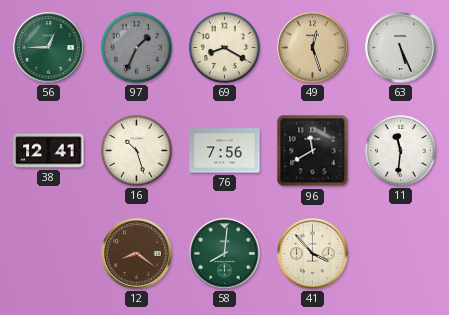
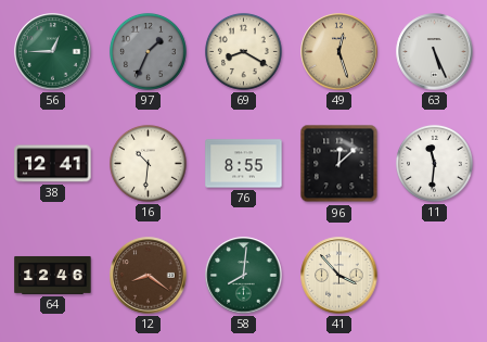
16: 10:27 -> 10:31 (148, 163)
76: 7:56 -> 8:55 (244, 164)
96: 11:40 -> 12:08 (339, 164)
64: none -> 12:46 (53, 275)
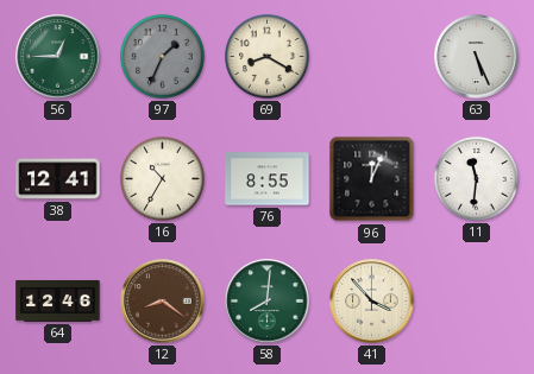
49: 12:27 -> none (339, 52)
16: 10:31 -> 10:35 (162, 178)
96: 12:08 -> 12:04 (372, 179)
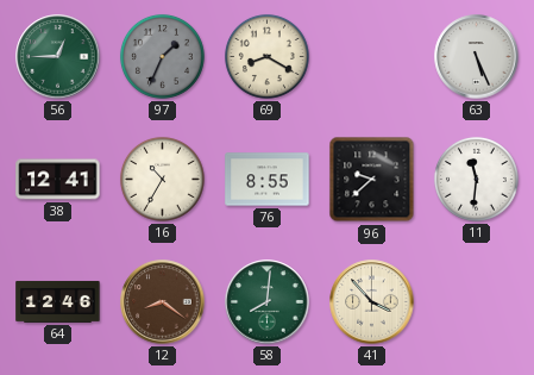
96: 12:04 -> 9:38 (372, 180)
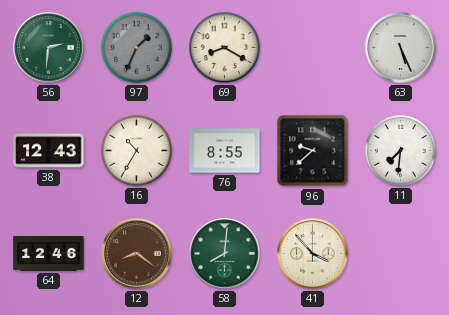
56: 12:45 -> 2:31 (49, 48)
38: 12:41 -> 12:43 (49, 151)
11: 11:31 -> 7:31 (400, 150)
